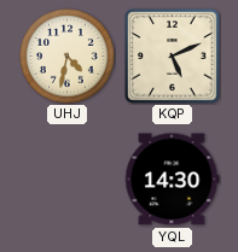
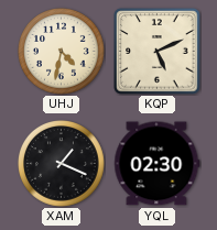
XAM: none -> 1:19 (62, 164)
YQL: 14:30 -> 02:30 (158, 164)
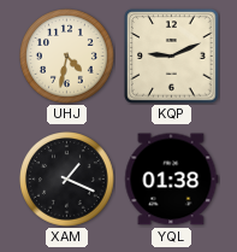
KQP: 5:11 -> 9:11 (172, 57)
YQL: 02:30 -> 01:38 (172, 180)
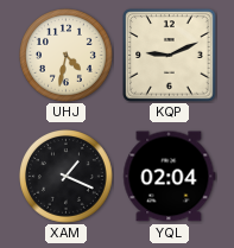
YQL: 01:38 -> 02:04 (170, 177)
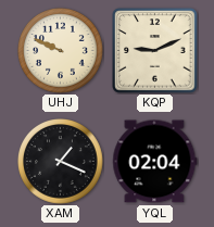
UHJ: 4:32 -> 9:49 (61, 51)
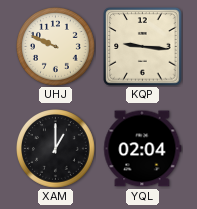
KQP: 9:11 -> 9:16 (143, 47)
XAM: 1:19 -> 1:00 (56, 149)
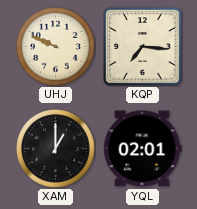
KQP: 9:16 -> 7:16 (143, 47)
YQL: 02:04 -> 02:01 (143, 149)
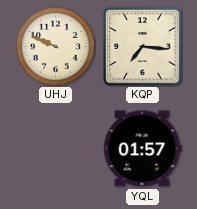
XAM: 1:00 -> none (56, 149)
YQL: 02:01 -> 01:57 (143, 149)
